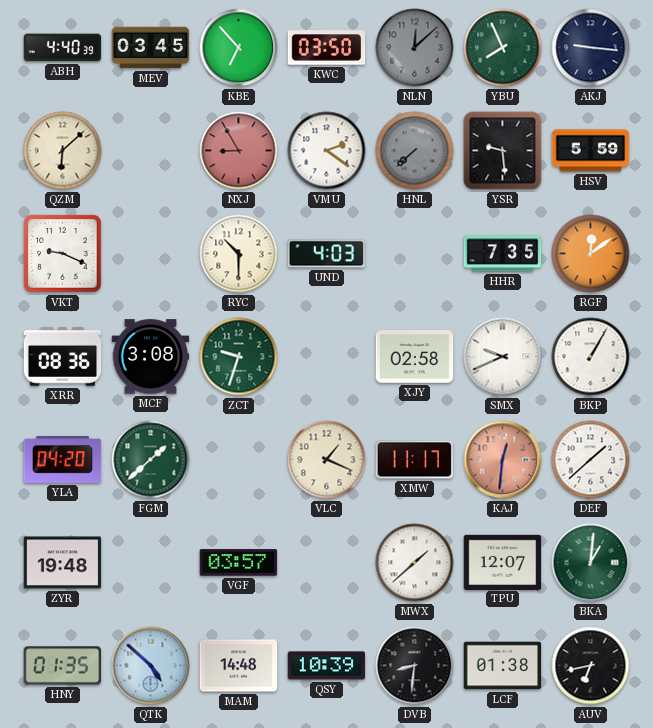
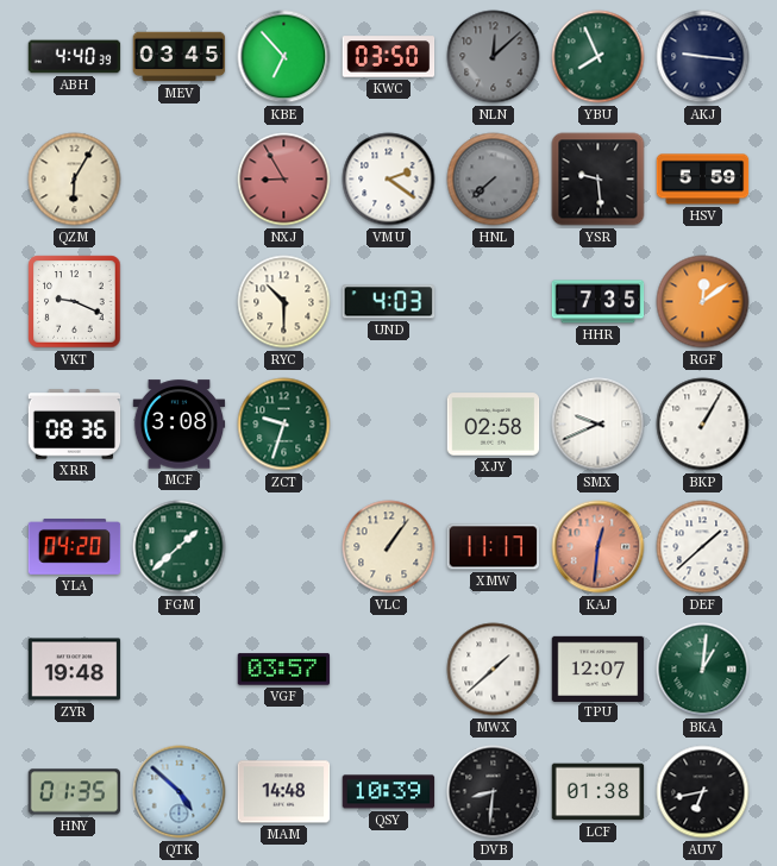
QZM: 6:08 -> 6:05 (75, 180)
VLC: 1:19 -> 1:06 (389, 547)
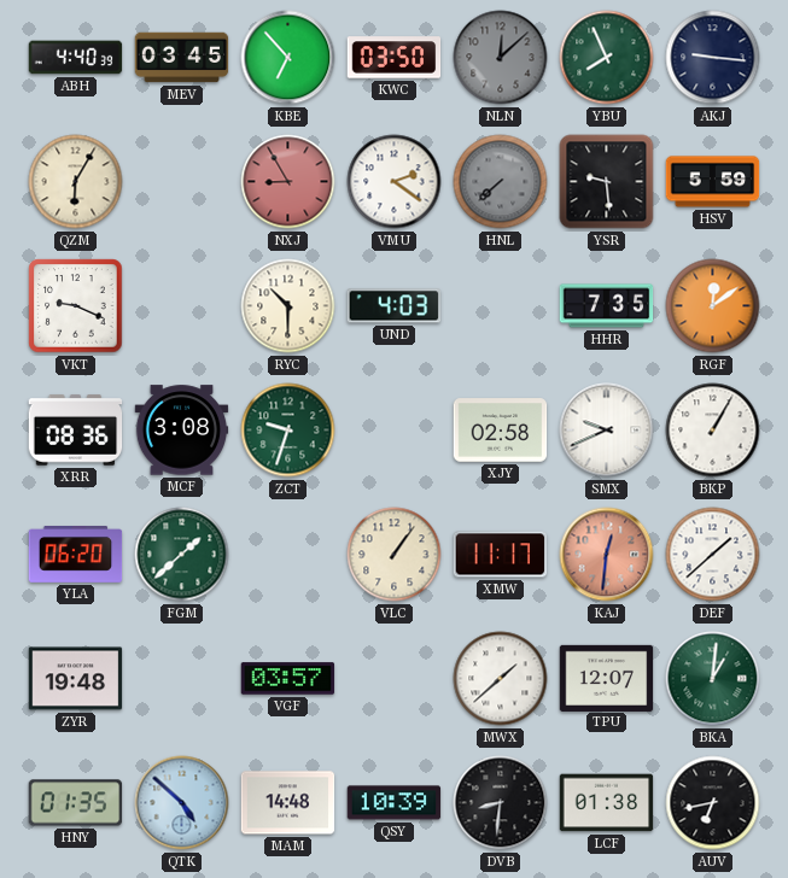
YLA: 04:20 -> 06:20 (76, 555)
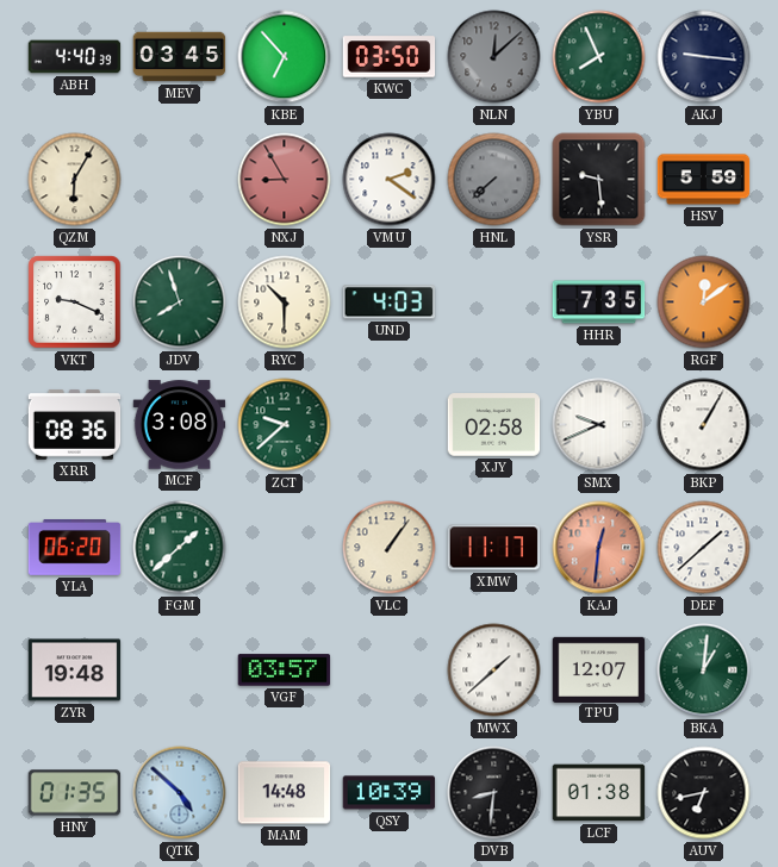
JDV: none -> 7:57 (180, 302)
ZCT: 9:33 -> 9:38 (285, 425)
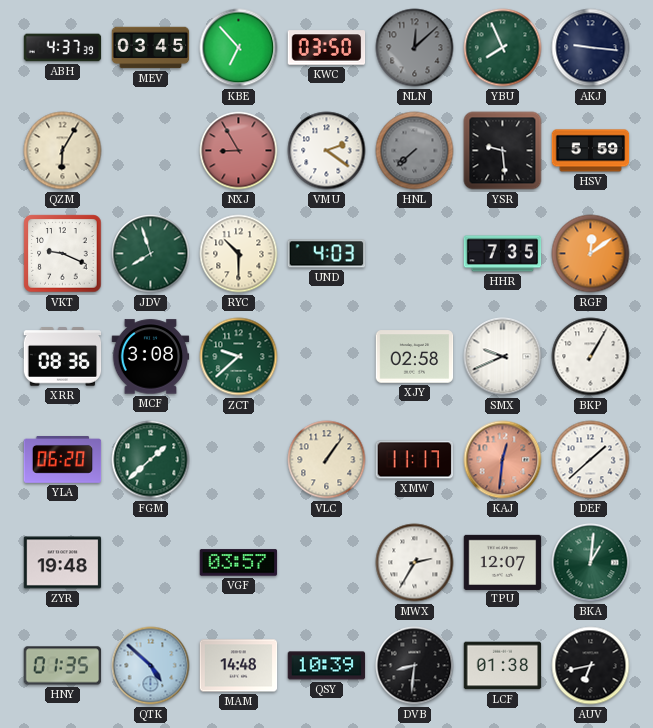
ABH: 4:40 -> 4:37 (63, 48)
MWX: 1:38 -> 2:35 (415, 563)
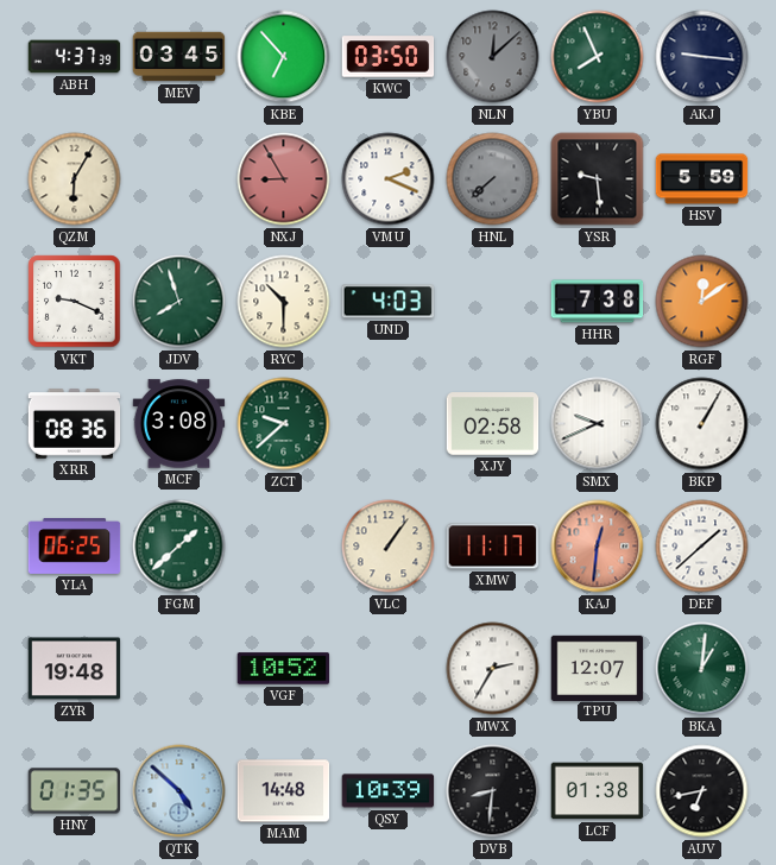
VMU: 2:21 -> 2:19 (389, 179)
HHR: 7:35 -> 7:38 (598, 302)
YLA: 06:20 -> 06:25 (75, 547)
VGF: 03:57 -> 10:52 (284, 669)
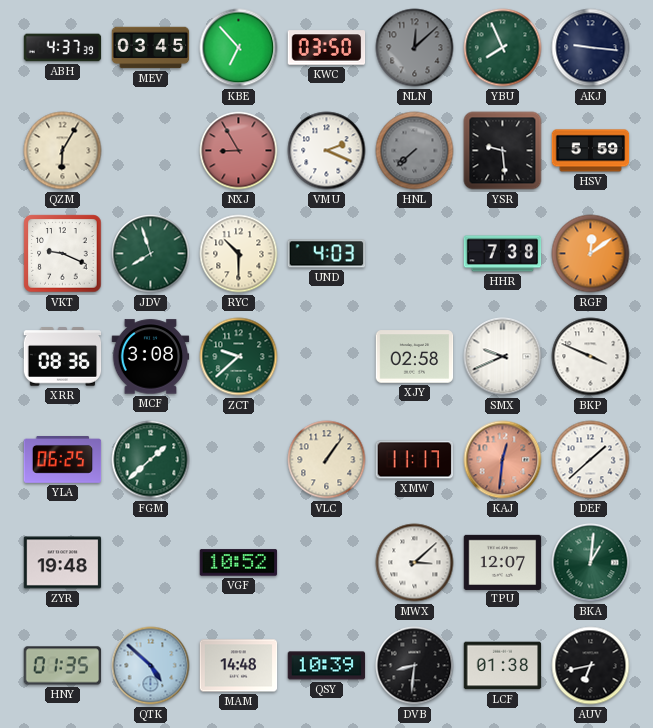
BKP: 1:05 -> 3:49 (591, 357)
MWX: 2:35 -> 3:08 (415, 563)
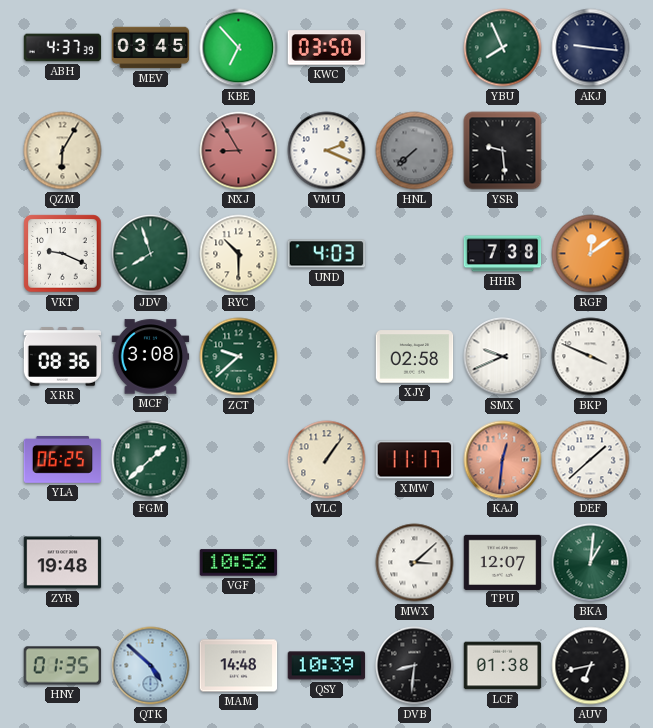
NLN: 12:08 -> none (415, 48)
HSV: 5:59 -> none (591, 151)
